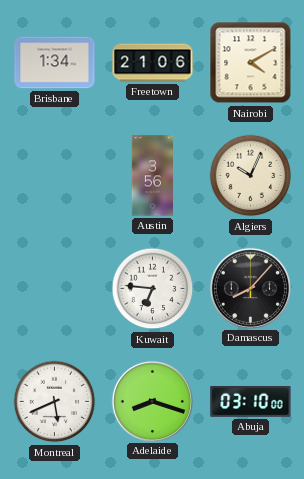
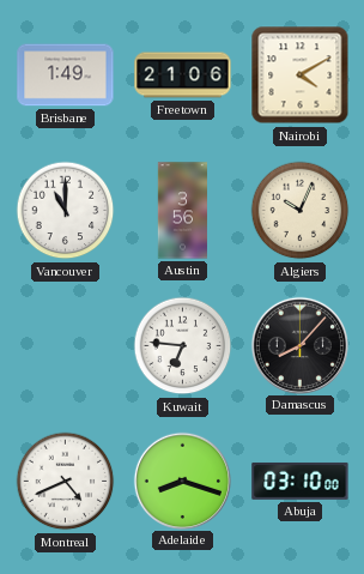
Brisbane: 1:34 -> 1:49 (66, 75)
Vancouver: none -> 11:00 (66, 211)
Montreal: 5:41 -> 4:41 (66, 482)
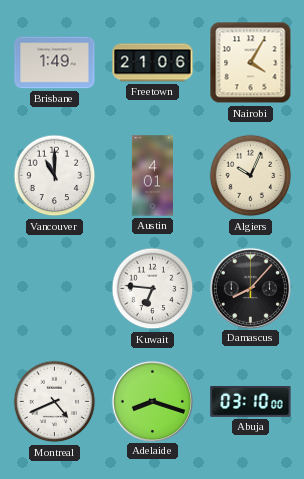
Nairobi: 4:10 -> 4:05 (251, 63)
Austin: 3:56 -> 4:01 (152, 176)
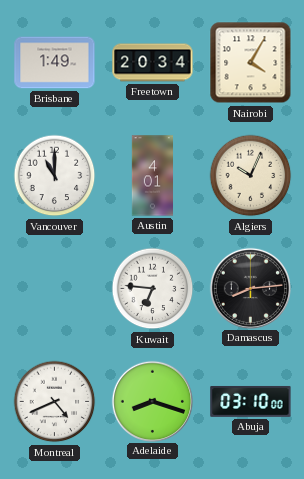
Freetown: 21:06 -> 20:34 (153, 63)
Damascus: 8:07 -> 8:14 (250, 288)
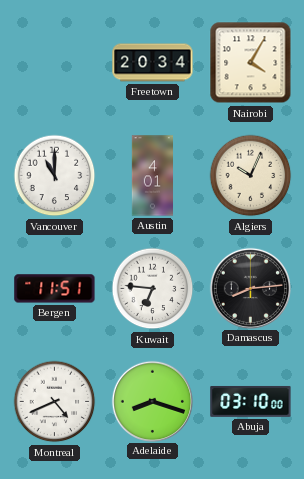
Brisbane: 1:49 -> none (55, 63)
Bergen: none -> 11:51 (55, 289)
